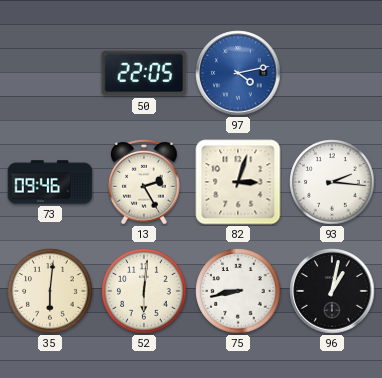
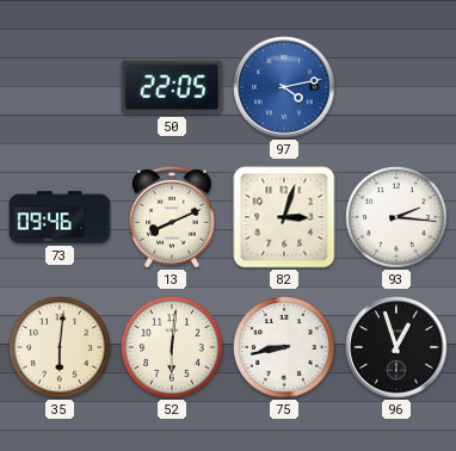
13: 2:25 -> 8:11 (172, 217)
96: 1:02 -> 12:57 (396, 347)
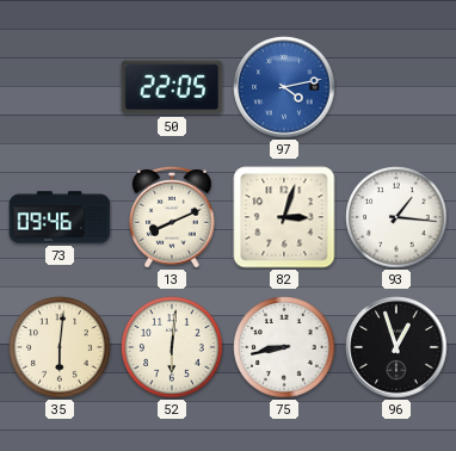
93: 2:16 -> 1:16 (396, 217)
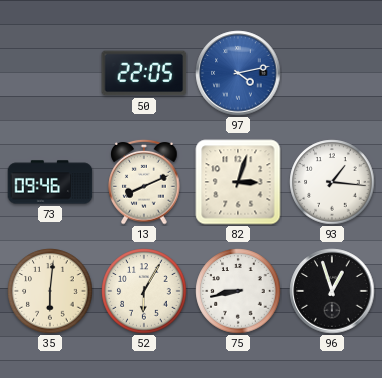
52: 6:01 -> 6:05 (144, 291)
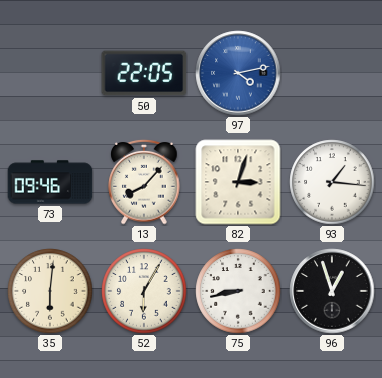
13: 8:11 -> 8:07 (144, 182)
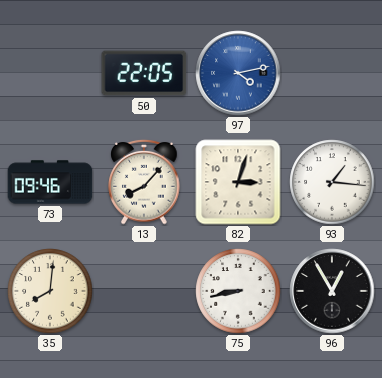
35: 6:01 -> 8:01 (50, 291)
52: 6:05 -> none (144, 291)
96: 12:57 -> 12:55 (332, 291)
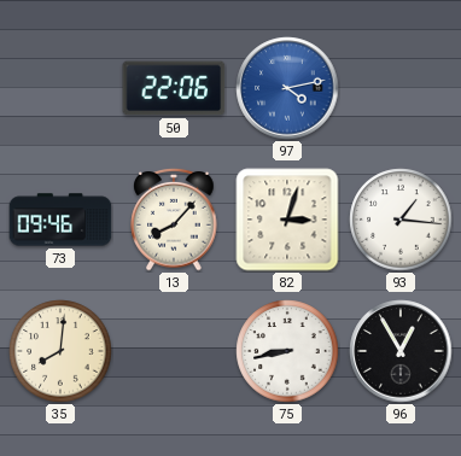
50: 22:05 -> 22:06 (174, 88)
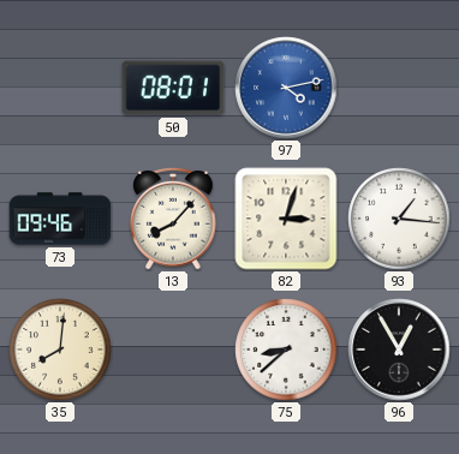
50: 22:06 -> 08:01 (173, 88)
75: 8:43 -> 8:38 (286, 350)
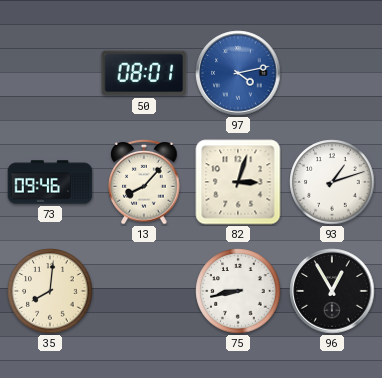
93: 1:16 -> 1:12 (332, 182)
75: 8:38 -> 8:43 (238, 291)
